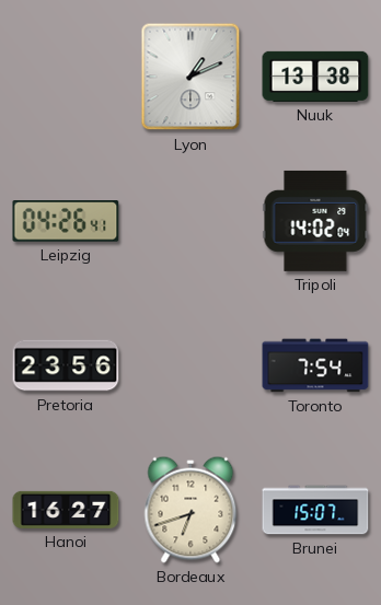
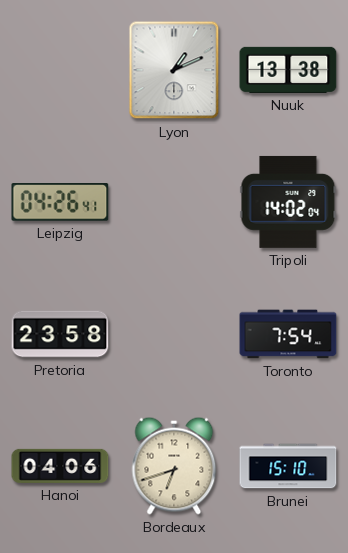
Pretoria: 23:56 -> 23:58 (60, 334)
Hanoi: 16:27 -> 04:06 (60, 466)
Brunei: 15:07 -> 15:10 (288, 466)
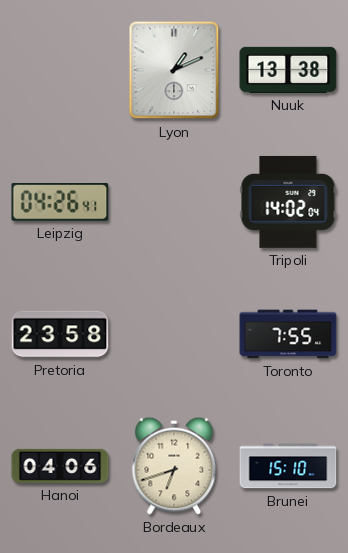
Toronto: 7:54 -> 7:55 (288, 334)
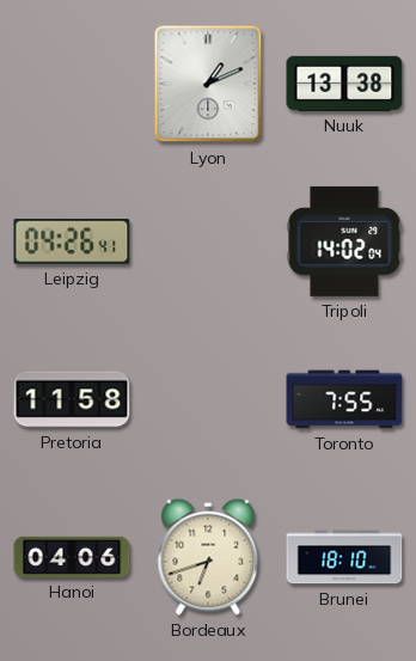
Pretoria: 23:58 -> 11:58 (72, 399)
Brunei: 15:10 -> 18:10 (344, 557)
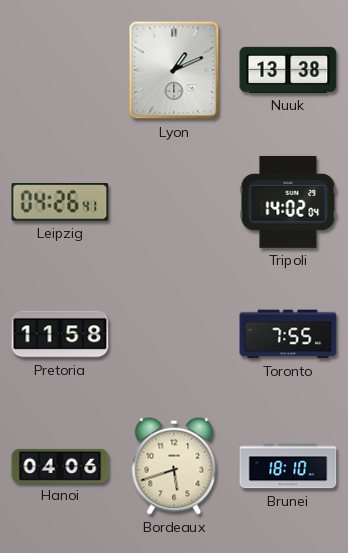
Bordeaux: 6:42 -> 5:42 (174, 466)
